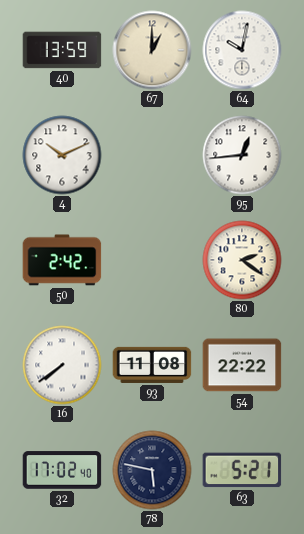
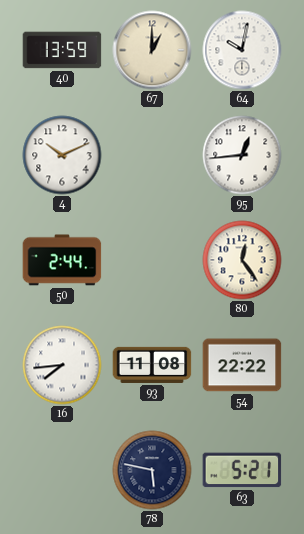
50: 2:42 -> 2:44 (62, 260)
80: 2:21 -> 12:24 (242, 260)
16: 7:39 -> 7:44 (62, 365)
32: 17:02 -> none (62, 470)
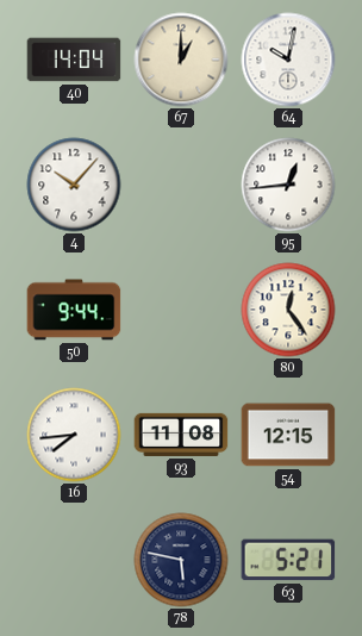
40: 13:59 -> 14:04 (74, 60)
4: 10:11 -> 10:07 (74, 185)
50: 2:44 -> 9:44 (74, 310)
54: 22:22 -> 12:15 (288, 435)
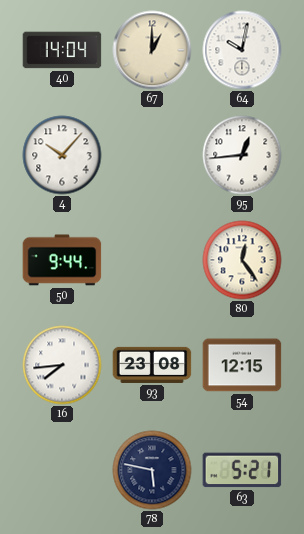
93: 11:08 -> 23:08 (152, 365)
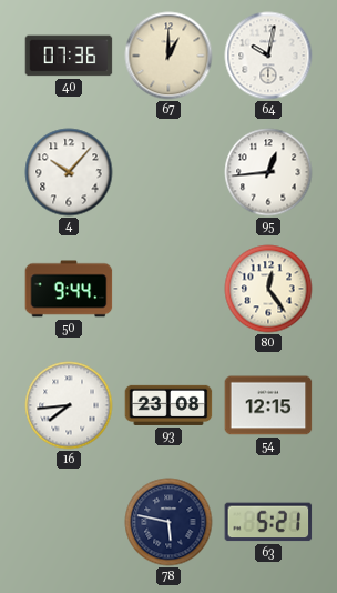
40: 14:04 -> 07:36 (69, 56)
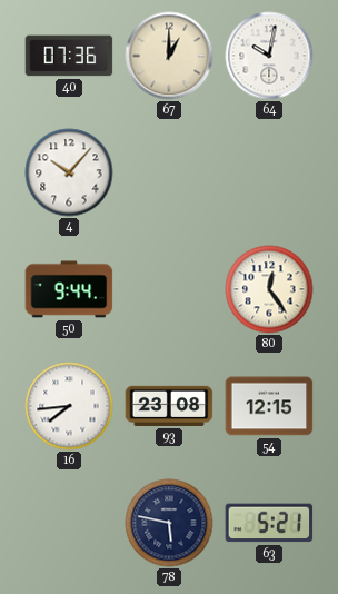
95: 12:44 -> none (268, 172)
